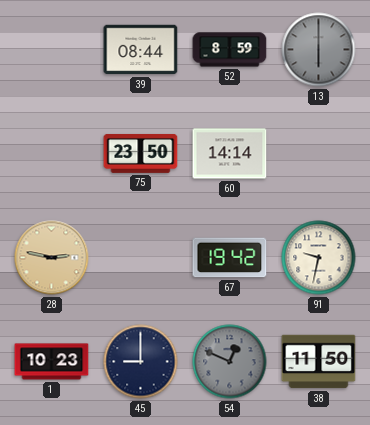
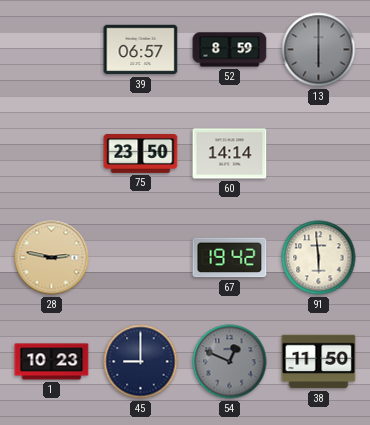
39: 08:44 -> 06:57 (141, 50)
91: 9:32 -> 5:59 (319, 258)
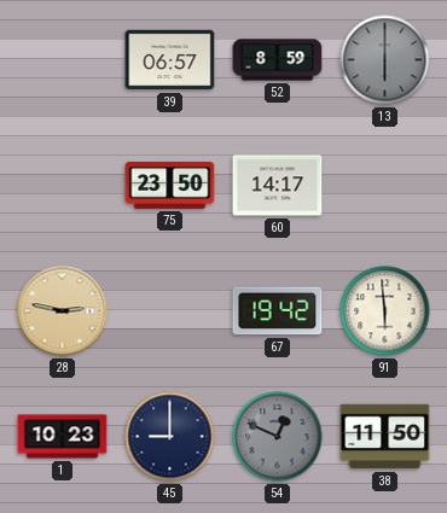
60: 14:14 -> 14:17 (278, 186)
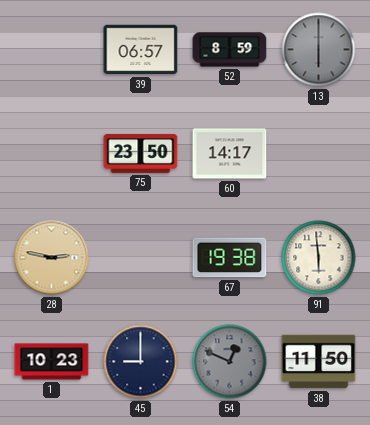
67: 19:42 -> 19:38 (230, 258)
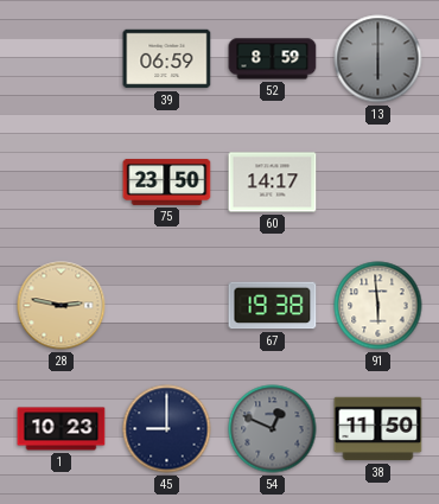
39: 06:57 -> 06:59 (167, 59)
